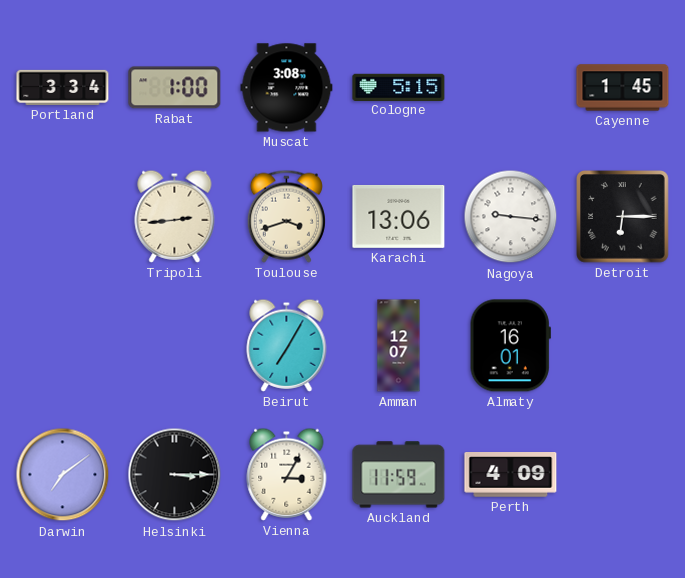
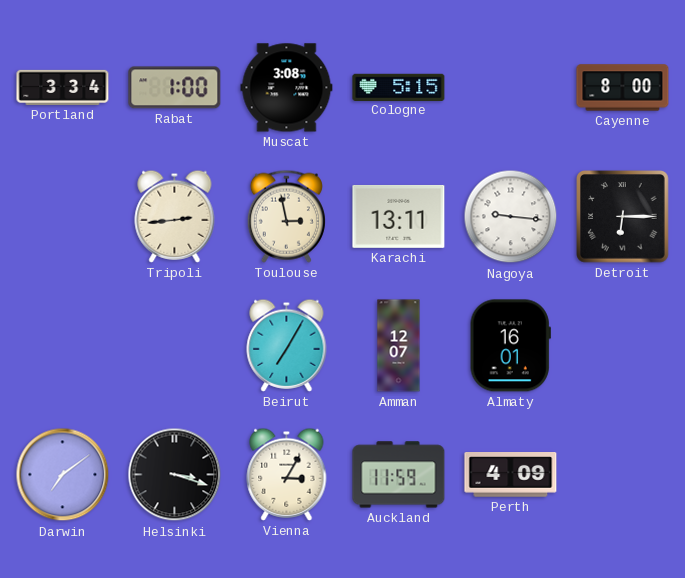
Cayenne: 1:45 -> 8:00 (623, 88)
Toulouse: 3:42 -> 2:58 (286, 216)
Karachi: 13:06 -> 13:11 (399, 216)
Helsinki: 3:15 -> 3:18 (175, 475)
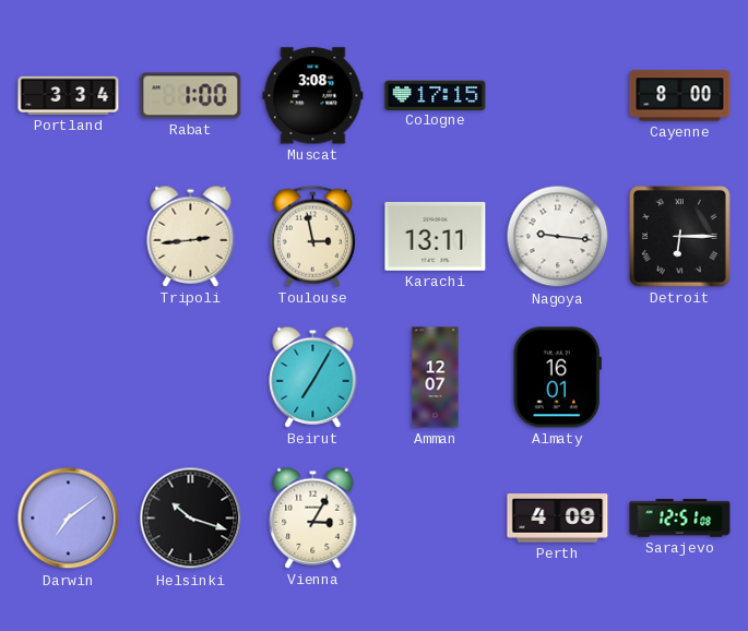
Cologne: 5:15 -> 17:15 (436, 95)
Helsinki: 3:18 -> 10:18 (191, 519)
Auckland: 11:59 -> none (399, 475)
Sarajevo: none -> 12:51 (680, 519)
